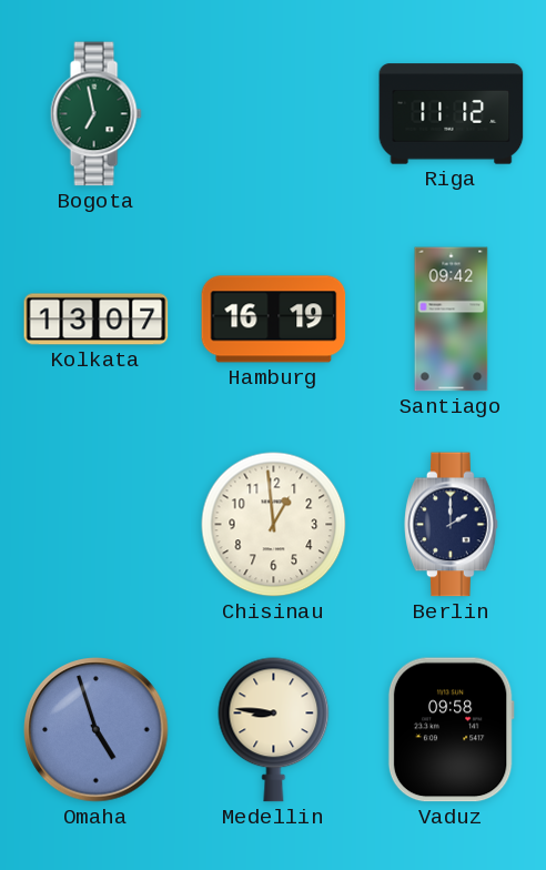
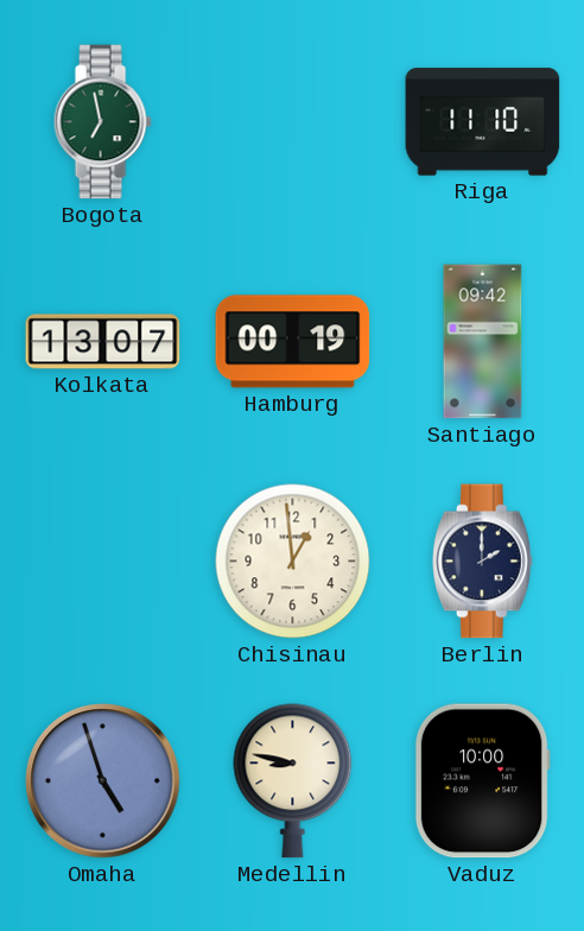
Riga: 11:12 -> 11:10 (483, 122)
Hamburg: 16:19 -> 00:19 (293, 342)
Medellin: 8:46 -> 8:47 (293, 781)
Vaduz: 09:58 -> 10:00 (482, 781)
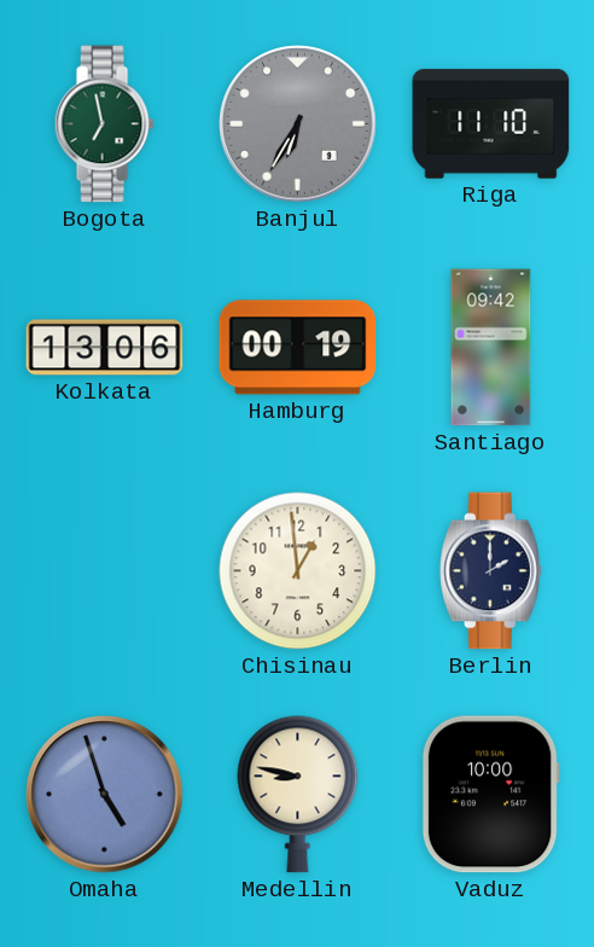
Banjul: none -> 6:35 (298, 124)
Kolkata: 13:07 -> 13:06 (105, 348)
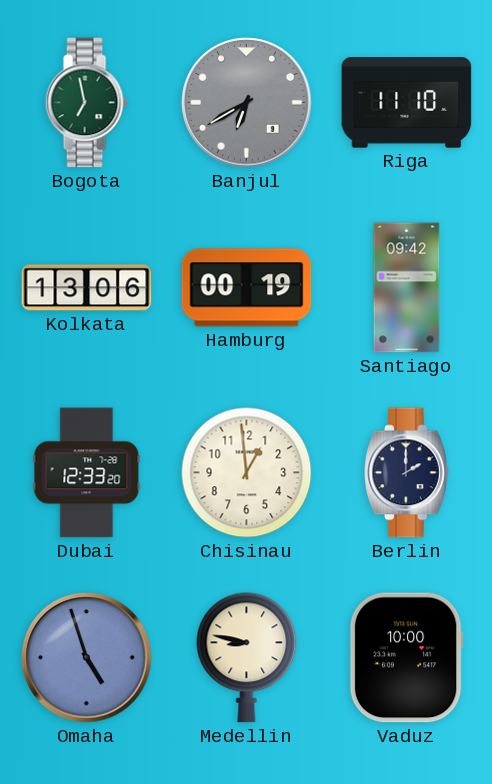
Banjul: 6:35 -> 6:40 (247, 103)
Dubai: none -> 12:33 (87, 473)
